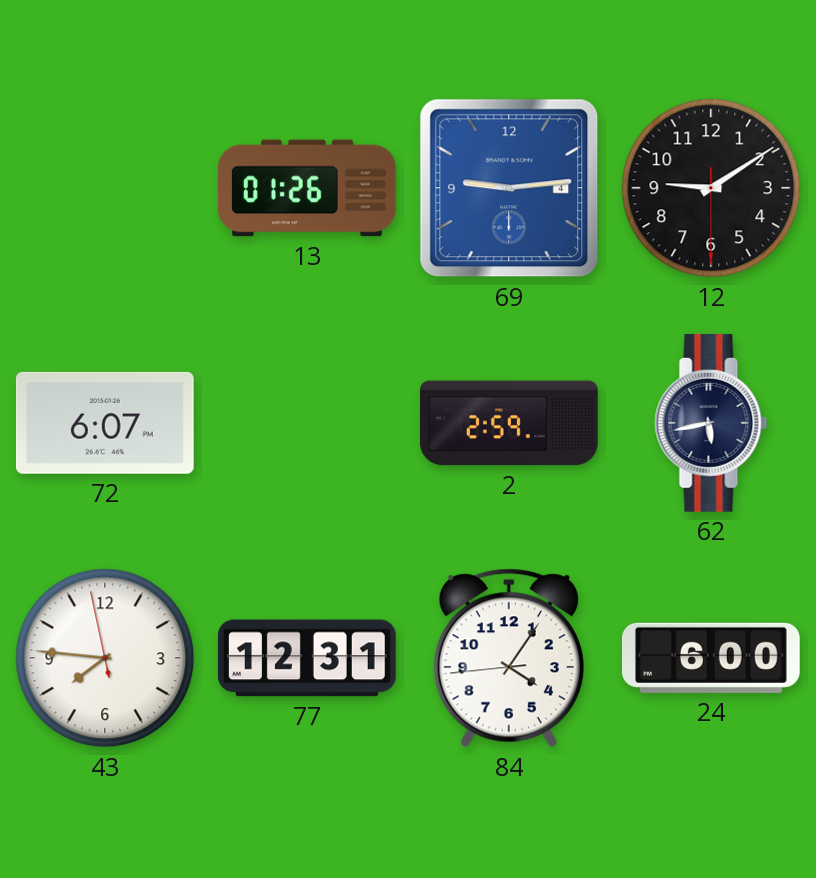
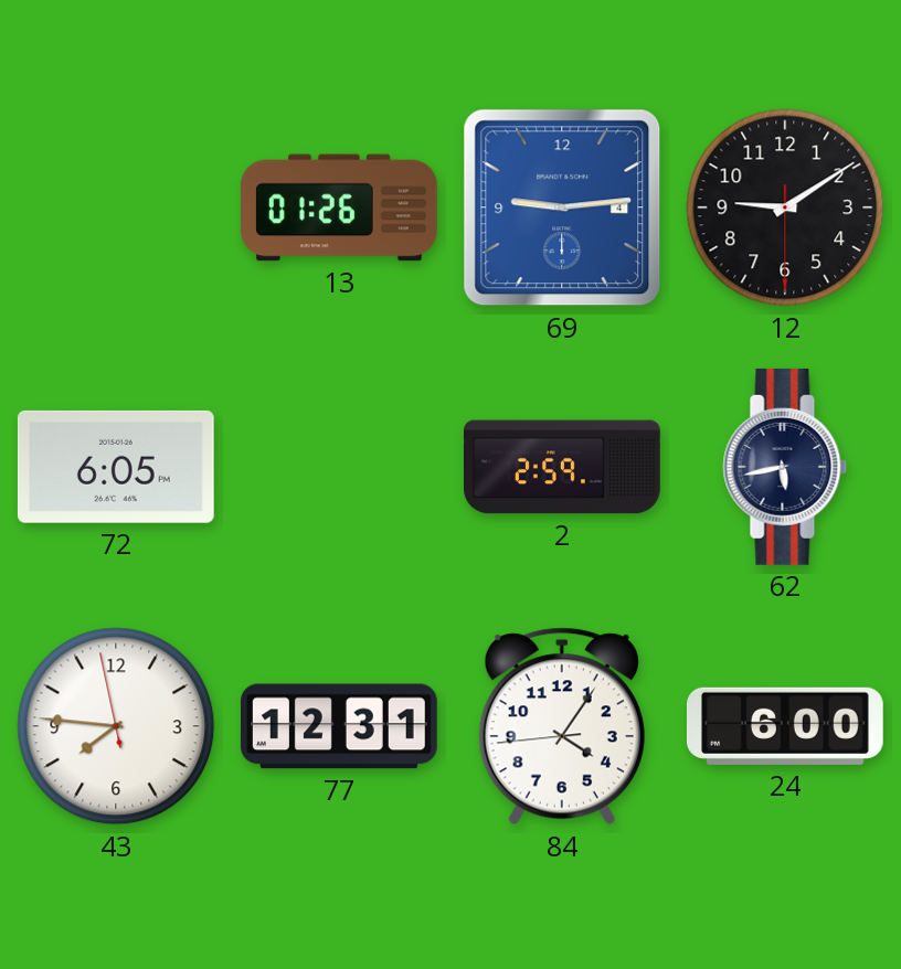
72: 6:07 -> 6:05 (116, 467)
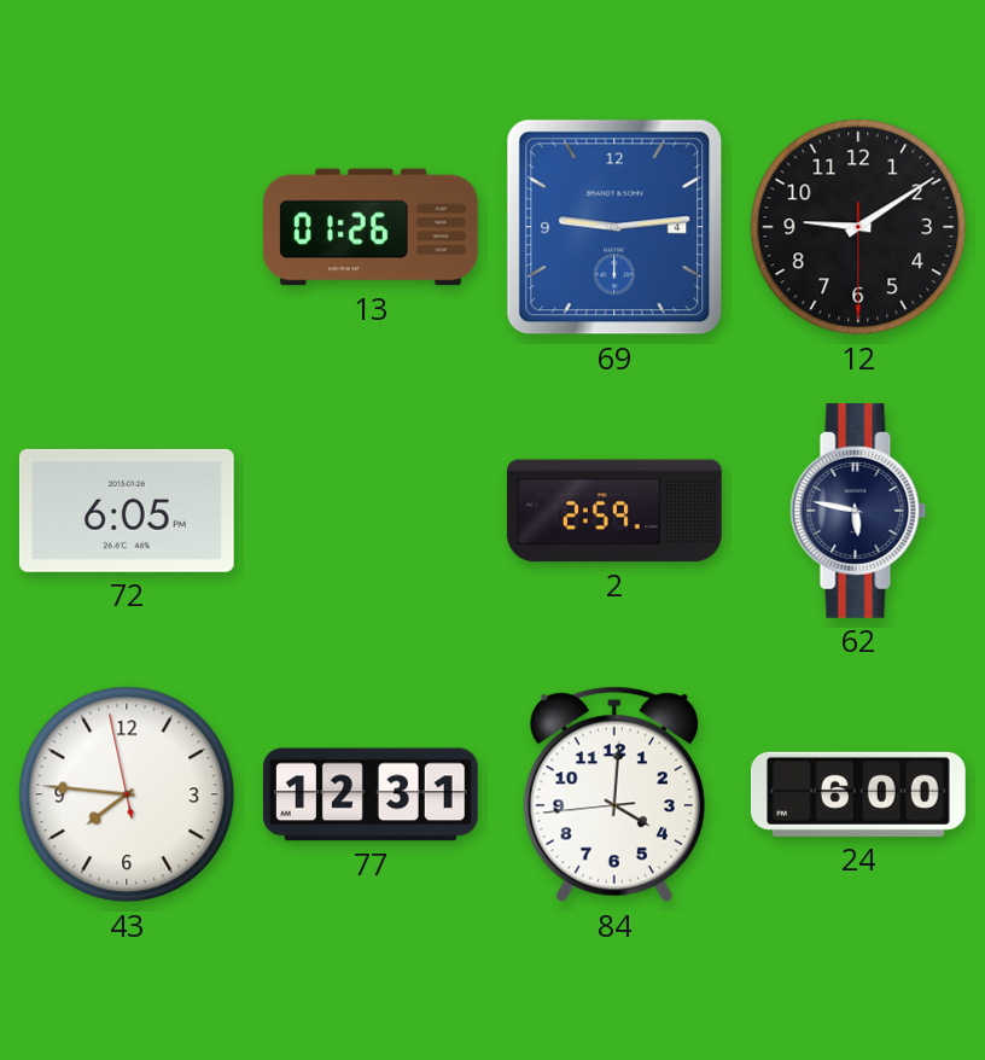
62: 5:43 -> 5:47 (858, 511)
84: 4:05 -> 4:00 (614, 794)
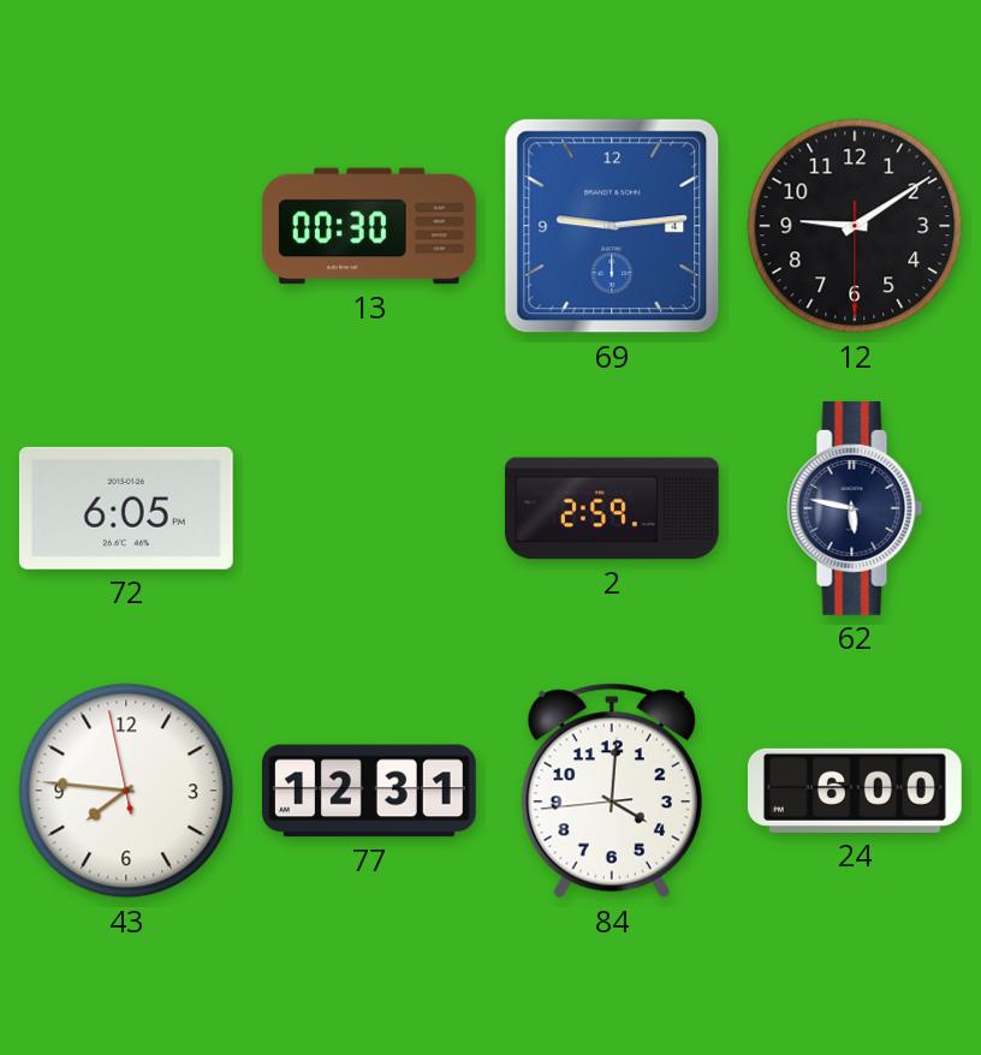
13: 01:26 -> 00:30 (370, 226)
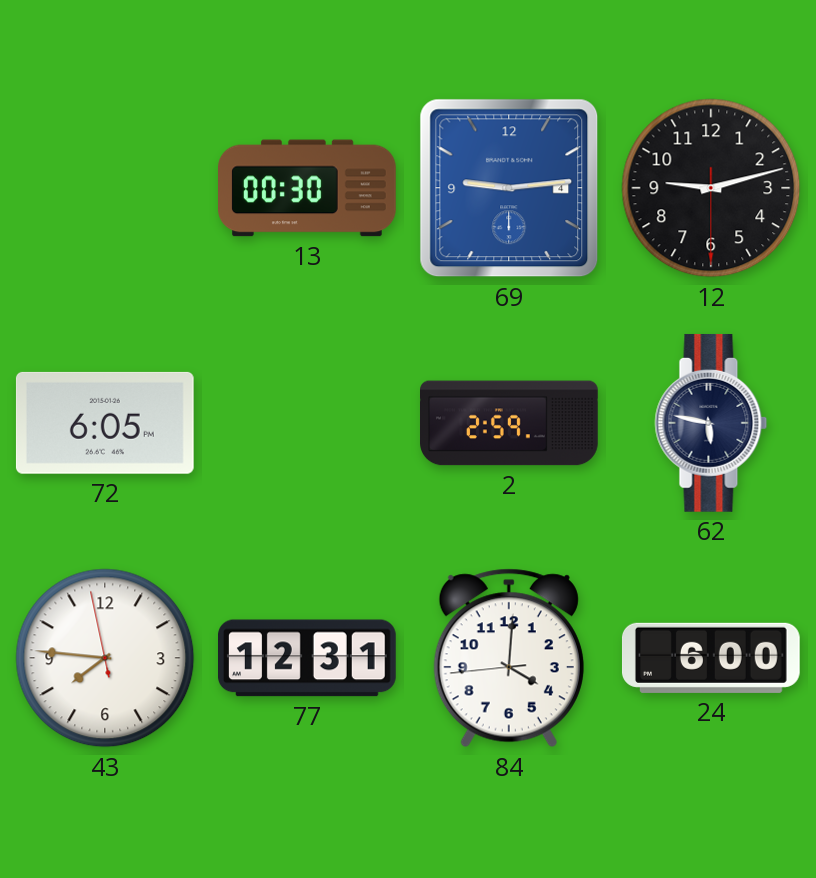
12: 9:09 -> 9:12 (711, 188)
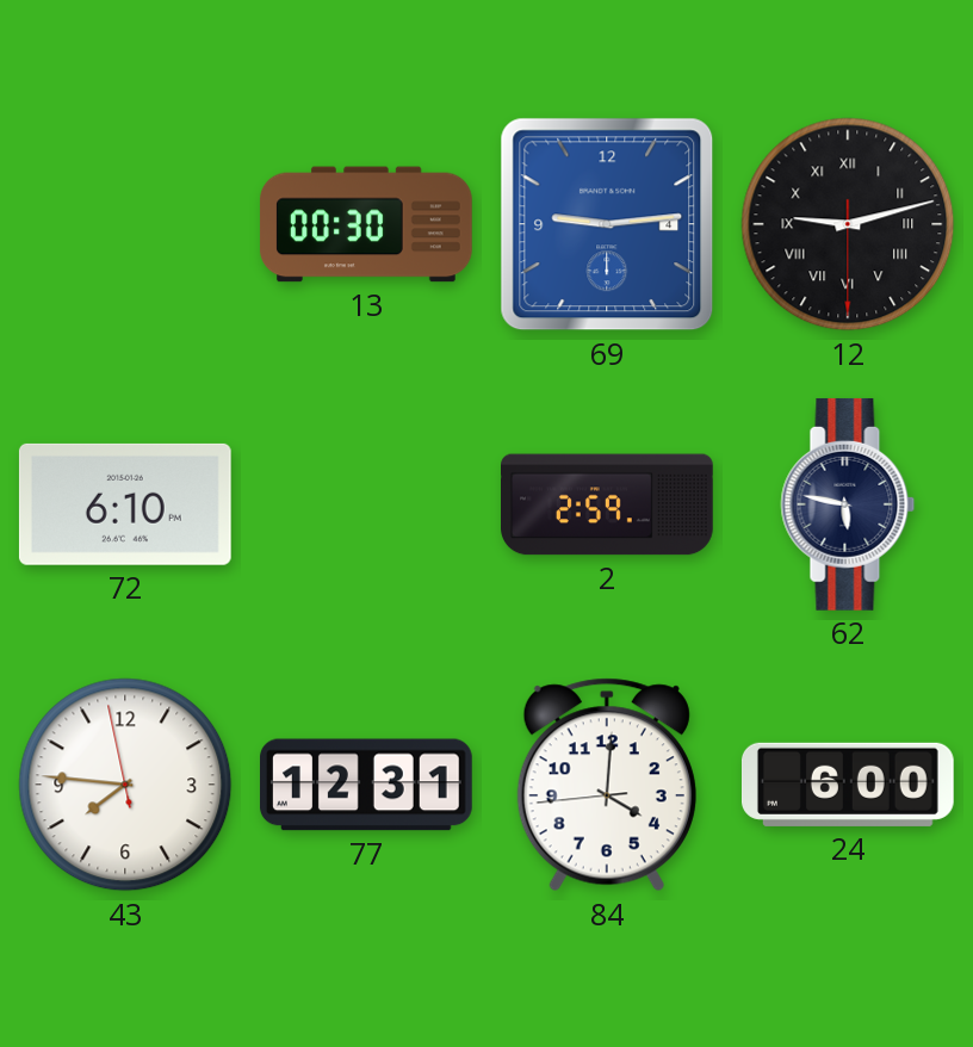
12 numerals: Arabic -> Roman (848, 224)
72: 6:05 -> 6:10 (125, 504)
